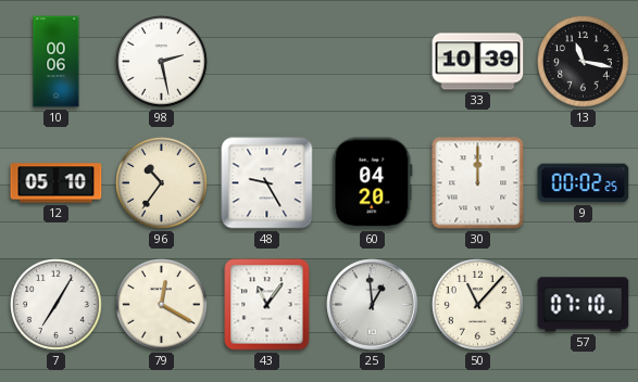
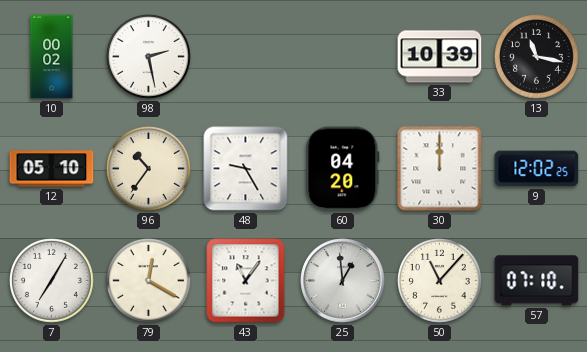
10: 00:06 -> 00:02 (52, 57)
9: 00:02 -> 12:02 (537, 169)
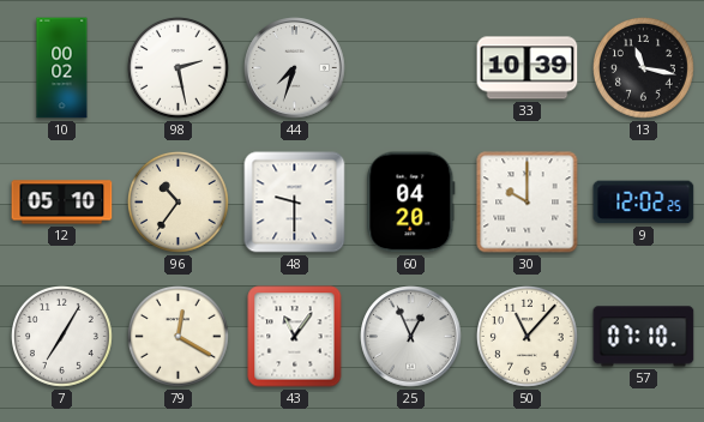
44: none -> 7:33 (295, 68)
48: 9:25 -> 9:30 (295, 203)
30: 12:00 -> 10:00 (528, 203)
25: 12:59 -> 12:56 (411, 337)
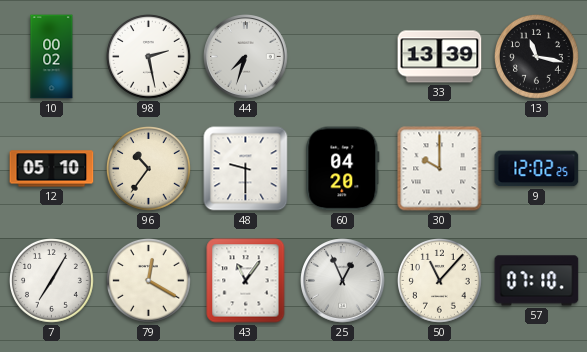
33: 10:39 -> 13:39 (440, 57)
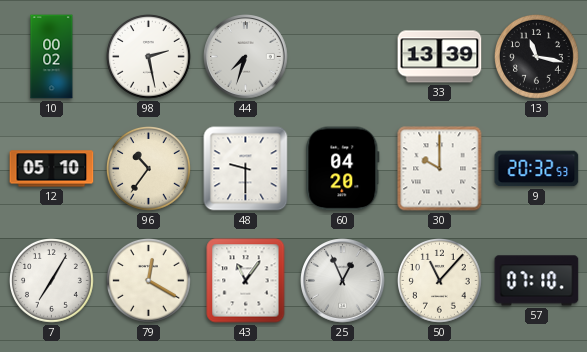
9: 12:02 -> 20:32 (537, 169)
